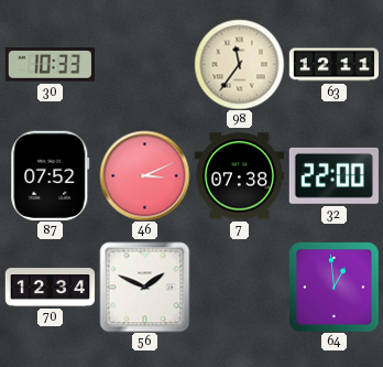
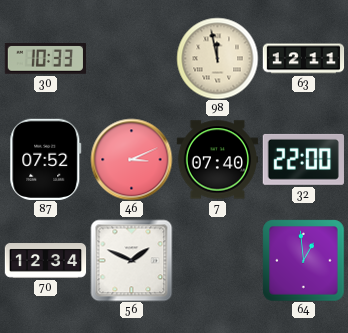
98: 11:36 -> 11:58 (217, 58)
7: 07:38 -> 07:40 (217, 160)
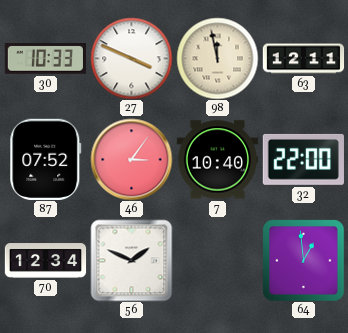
27: none -> 3:49 (131, 58)
46: 3:11 -> 3:06 (131, 159)
7: 07:40 -> 10:40 (217, 160)
